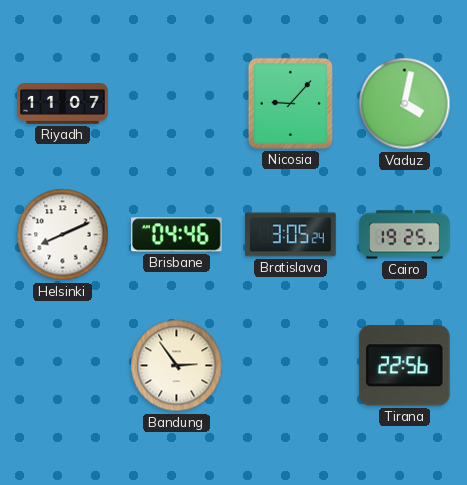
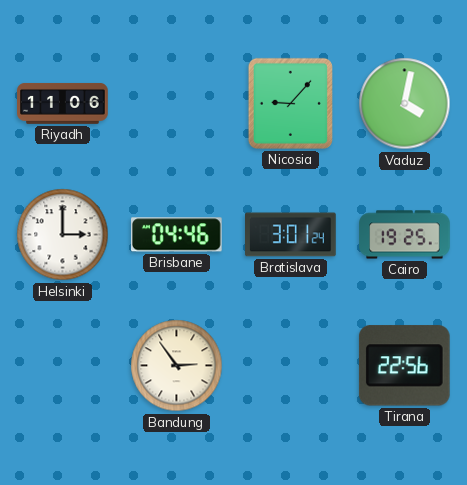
Riyadh: 11:07 -> 11:06 (63, 104)
Helsinki: 8:11 -> 3:00 (63, 235)
Bratislava: 3:05 -> 3:01 (291, 235)
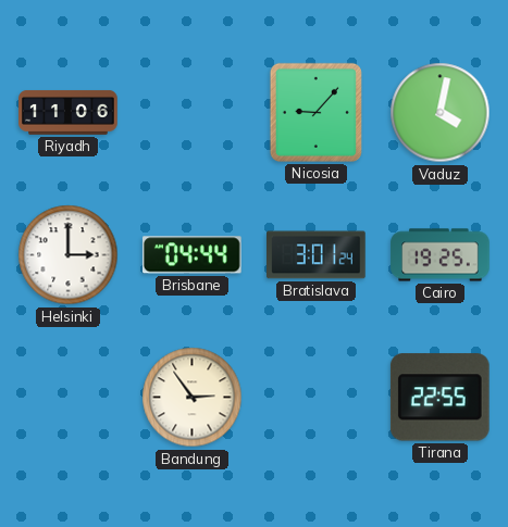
Brisbane: 04:46 -> 04:44 (191, 255)
Tirana: 22:56 -> 22:55 (439, 398)
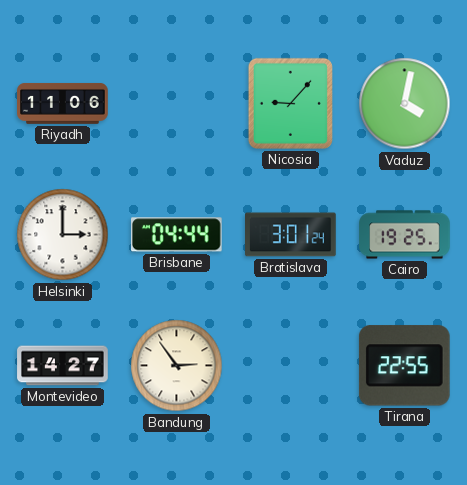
Montevideo: none -> 14:27 (63, 366)
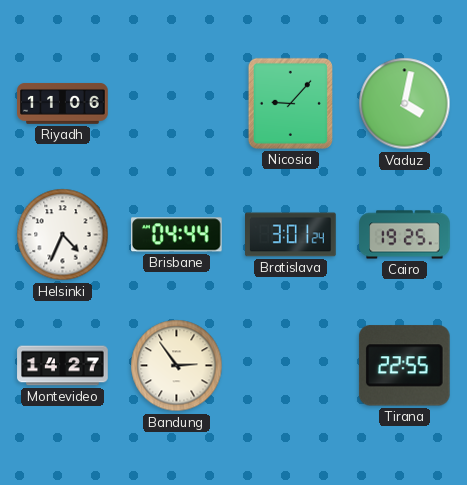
Helsinki: 3:00 -> 4:34 (63, 235)
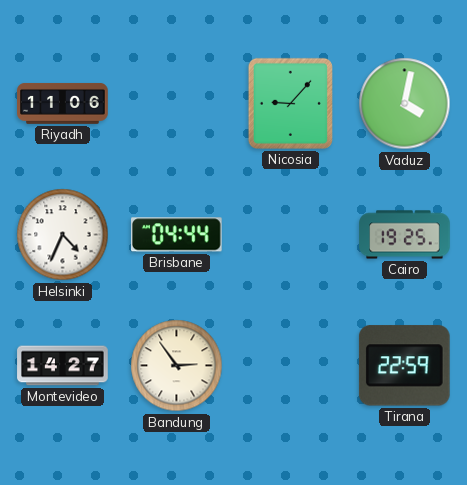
Bratislava: 3:01 -> none (291, 235)
Tirana: 22:55 -> 22:59 (404, 366)
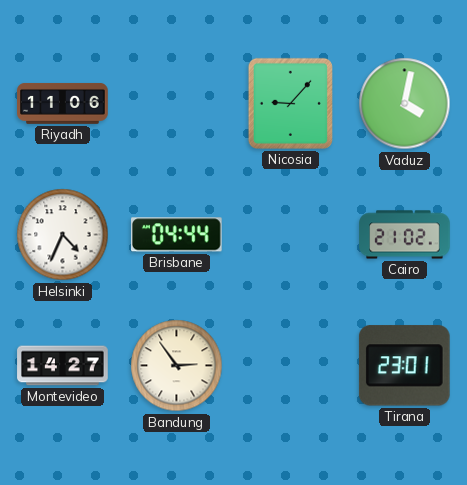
Cairo: 19:25 -> 21:02 (405, 235)
Tirana: 22:59 -> 23:01 (404, 366)
